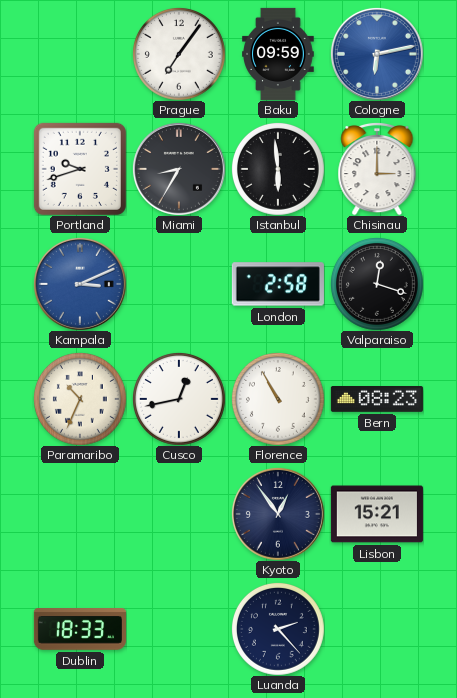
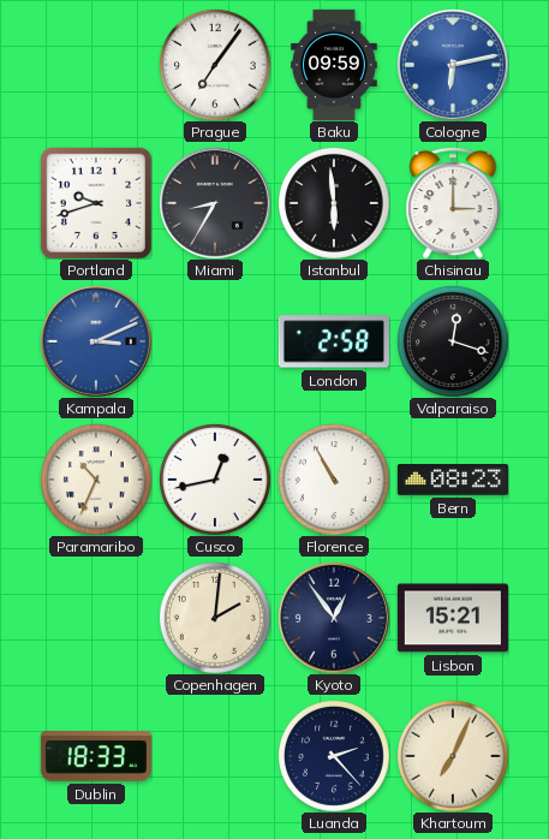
Copenhagen: none -> 2:01 (215, 618)
Khartoum: none -> 7:04 (453, 756)
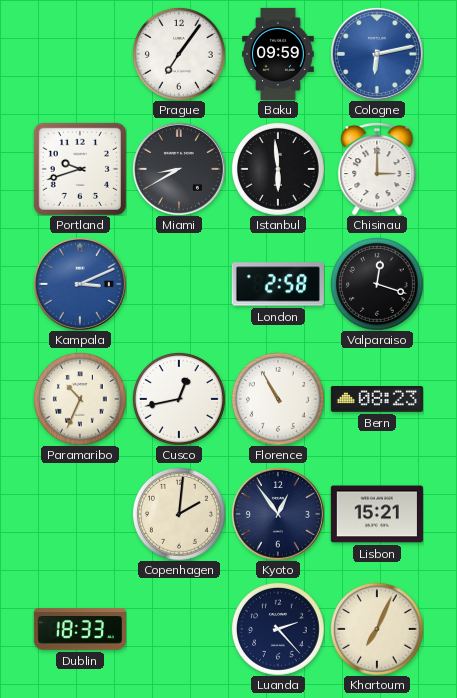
Miami: 8:35 -> 8:40 (179, 169)
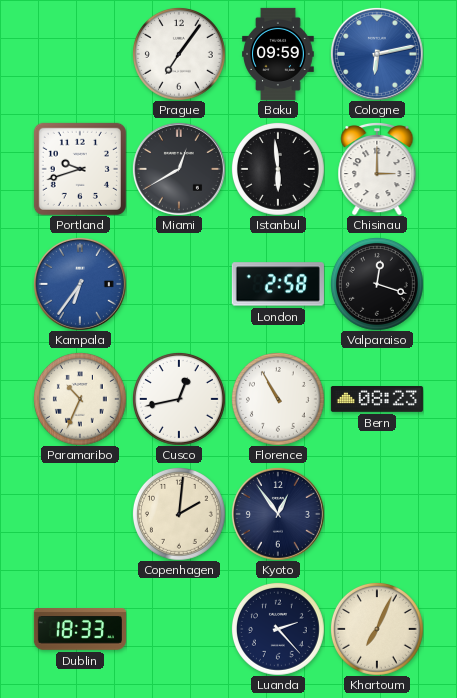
Miami: 8:40 -> 12:40 (179, 169)
Kampala: 3:11 -> 6:36 (80, 284)
Lisbon: 15:21 -> none (377, 514)
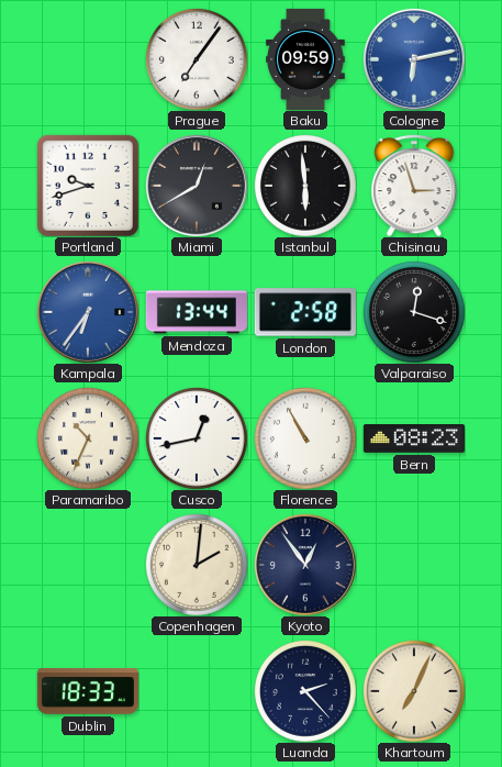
Chisinau: 3:00 -> 2:57 (414, 186)
Mendoza: none -> 13:44 (197, 312)
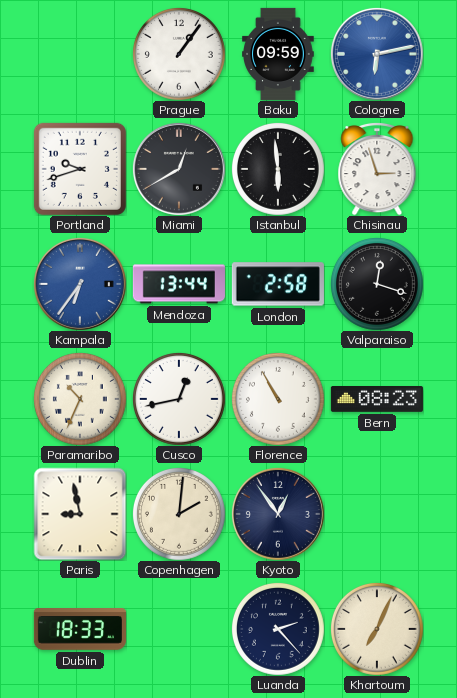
Prague: 7:06 -> 1:06 (179, 54)
Paris: none -> 8:58 (80, 514)
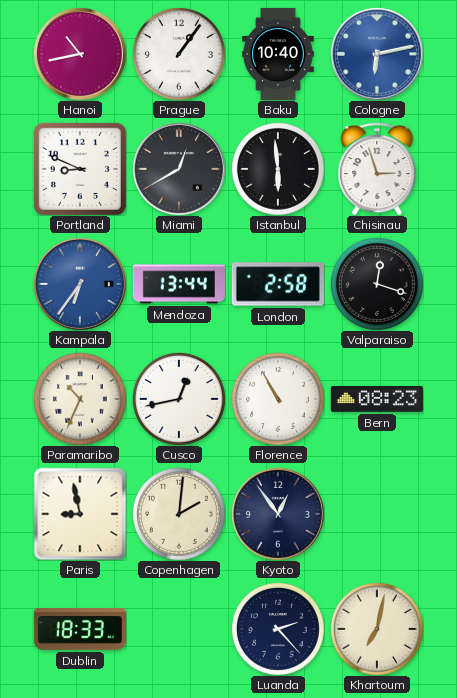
Hanoi: none -> 10:43 (80, 54)
Baku: 09:59 -> 10:40 (279, 54)
Portland: 9:42 -> 8:49 (80, 169)
Khartoum: 7:04 -> 7:02 (377, 629)
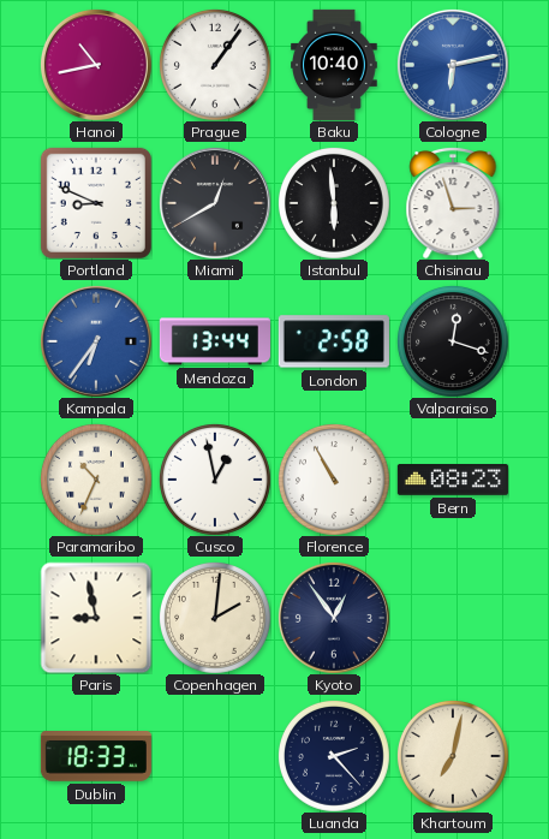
Cusco: 12:43 -> 12:58 (215, 480)
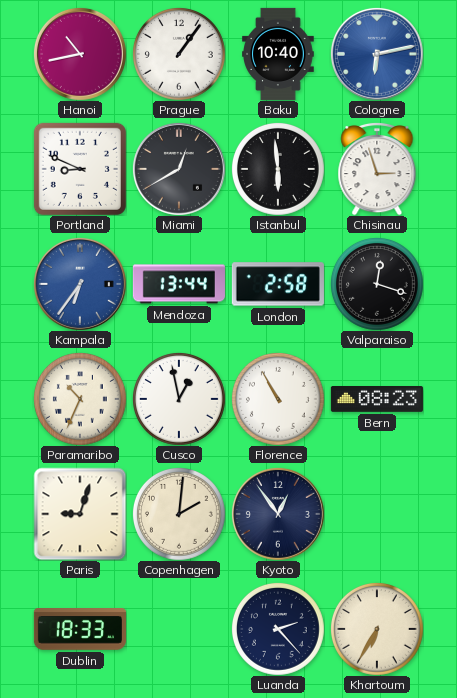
Paris: 8:58 -> 9:03 (80, 514)
Khartoum: 7:02 -> 6:35 (377, 629)
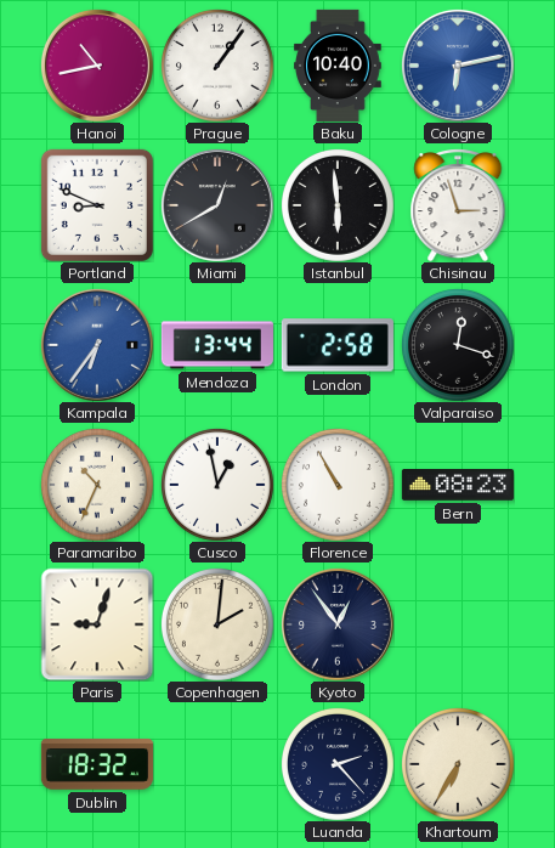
Dublin: 18:33 -> 18:32 (97, 765)
